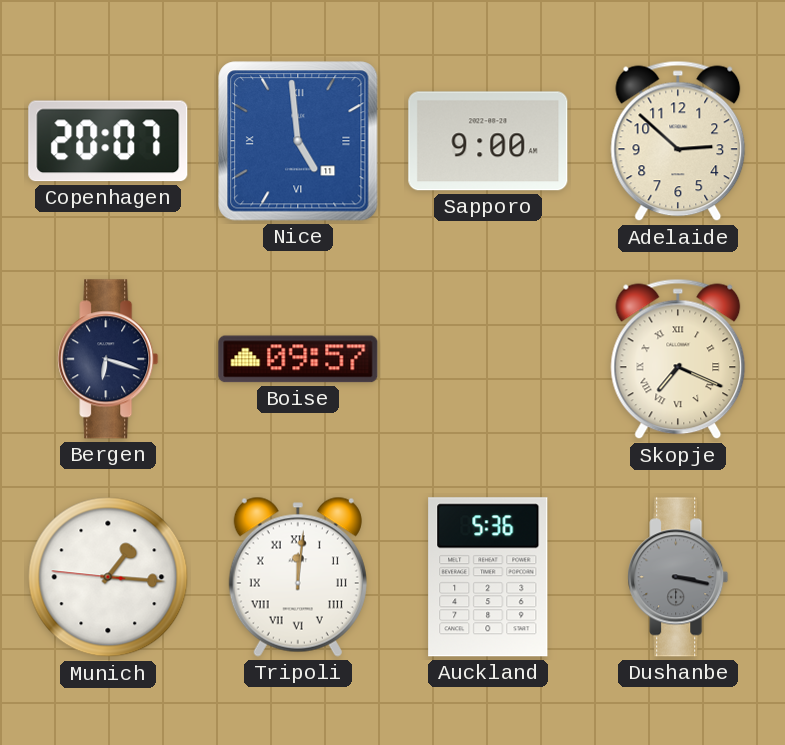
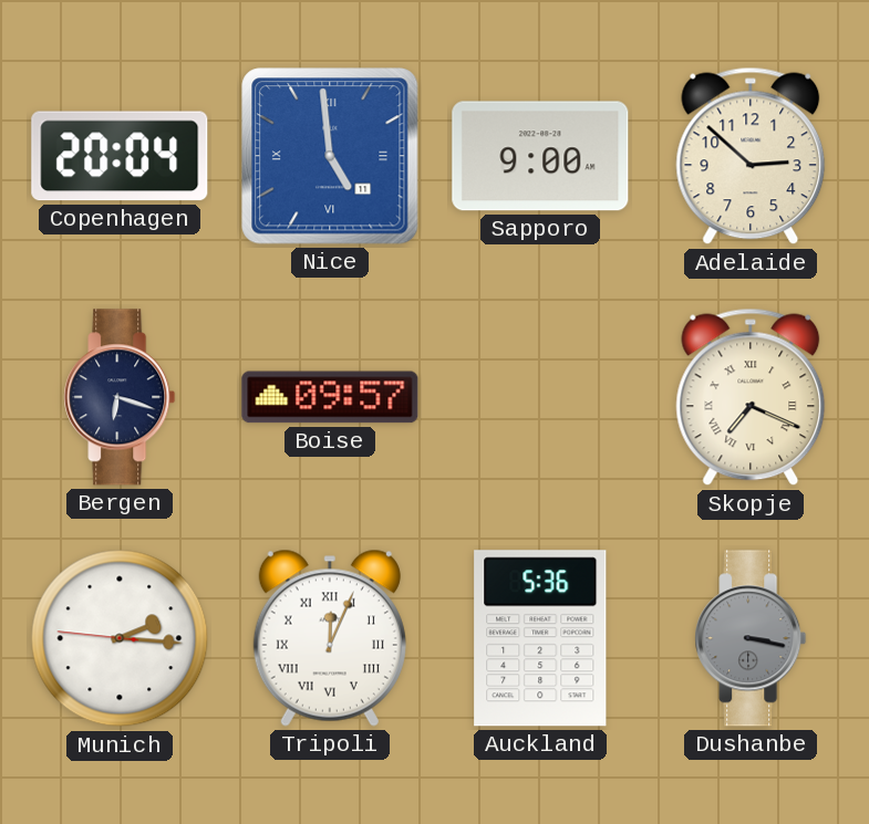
Copenhagen: 20:07 -> 20:04 (120, 156)
Munich: 1:15 -> 2:15 (120, 638)
Tripoli: 12:01 -> 12:04 (330, 638)
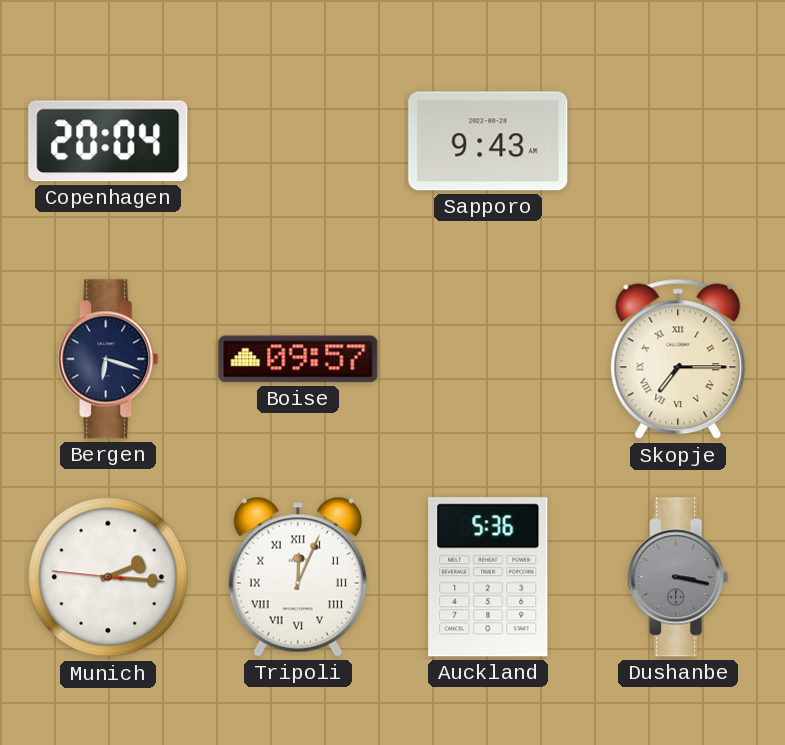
Nice: 4:59 -> none (330, 156)
Sapporo: 9:00 -> 9:43 (488, 141)
Adelaide: 2:52 -> none (751, 156)
Skopje: 7:19 -> 7:15 (678, 359)
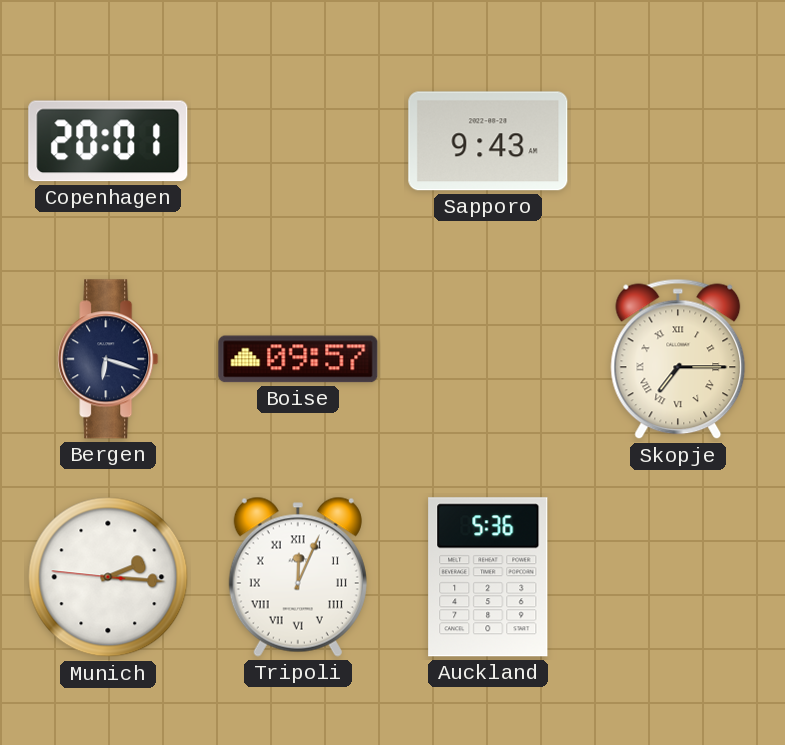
Copenhagen: 20:04 -> 20:01 (108, 141)
Dushanbe: 3:17 -> none (678, 577)
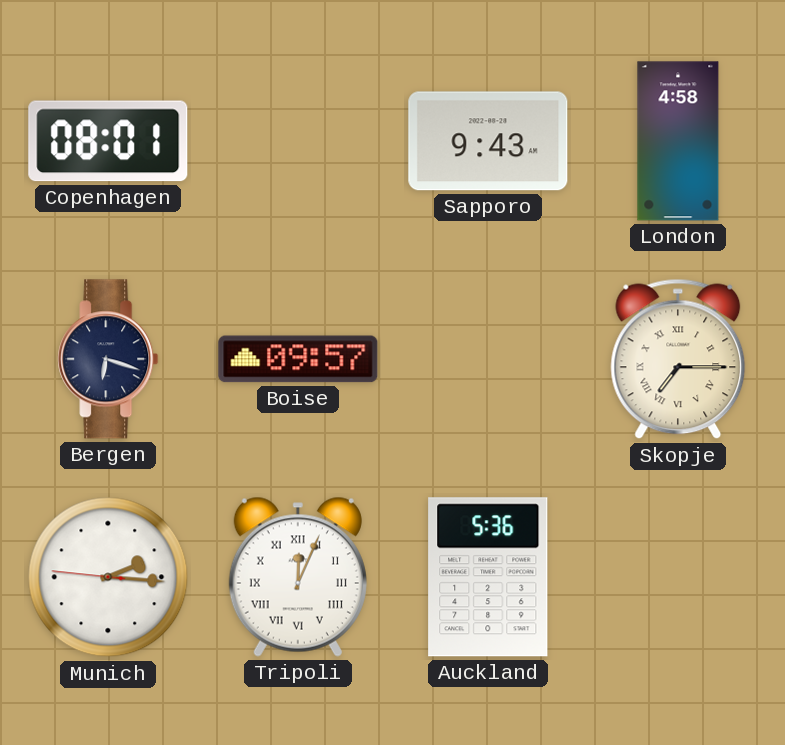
Copenhagen: 20:01 -> 08:01 (108, 141)
London: none -> 4:58 (678, 141)
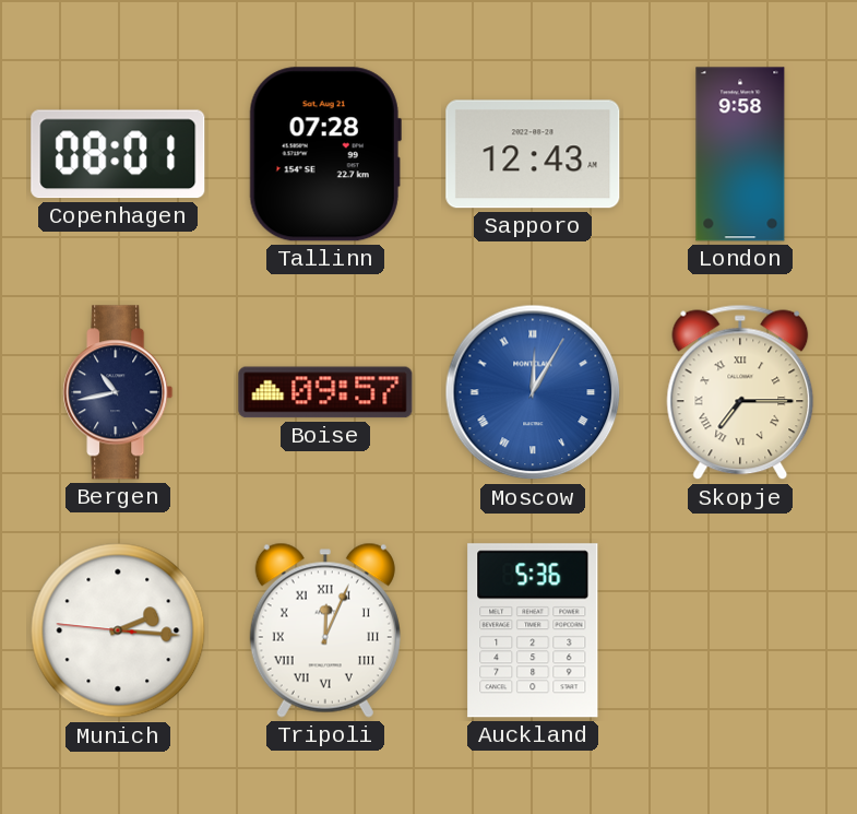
Tallinn: none -> 07:28 (325, 154)
Sapporo: 9:43 -> 12:43 (533, 154)
London: 4:58 -> 9:58 (740, 154)
Bergen: 6:18 -> 10:43 (118, 392)
Moscow: none -> 12:05 (533, 392)
